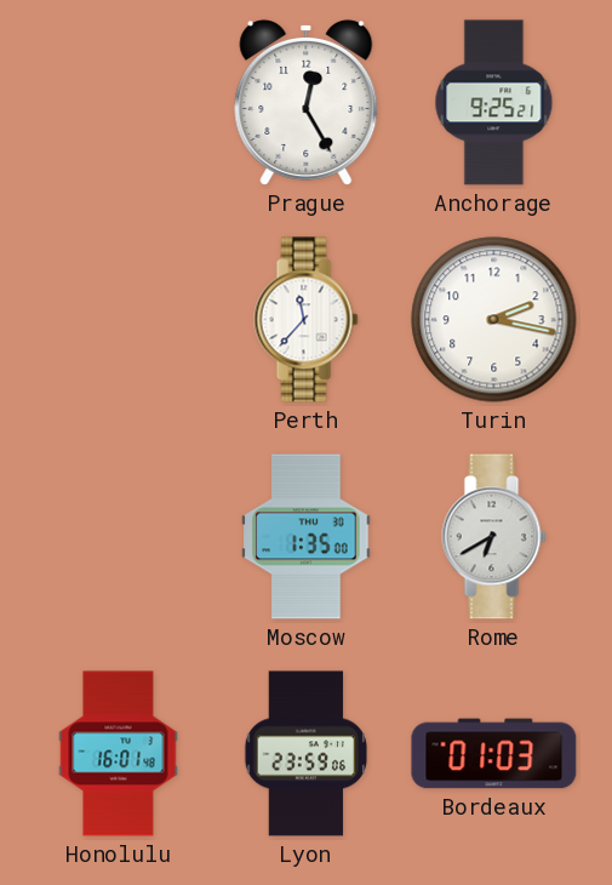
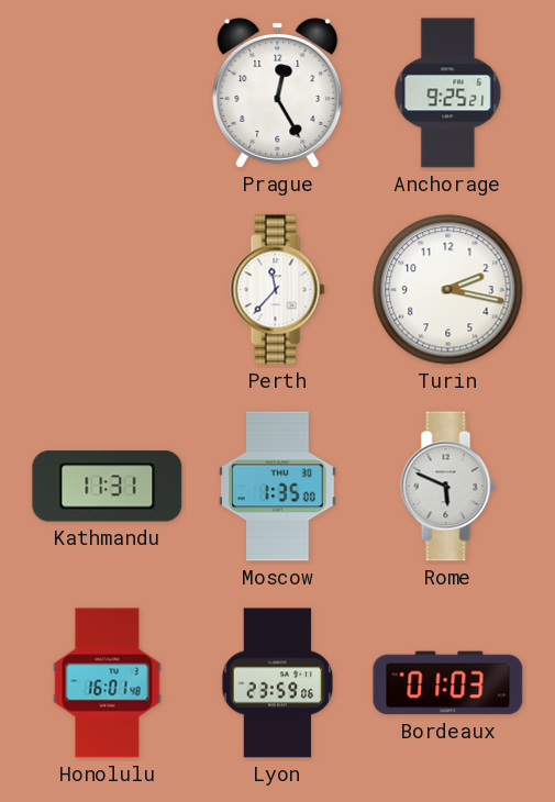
Kathmandu: none -> 11:31 (108, 487)
Rome: 6:40 -> 5:49 (448, 487)
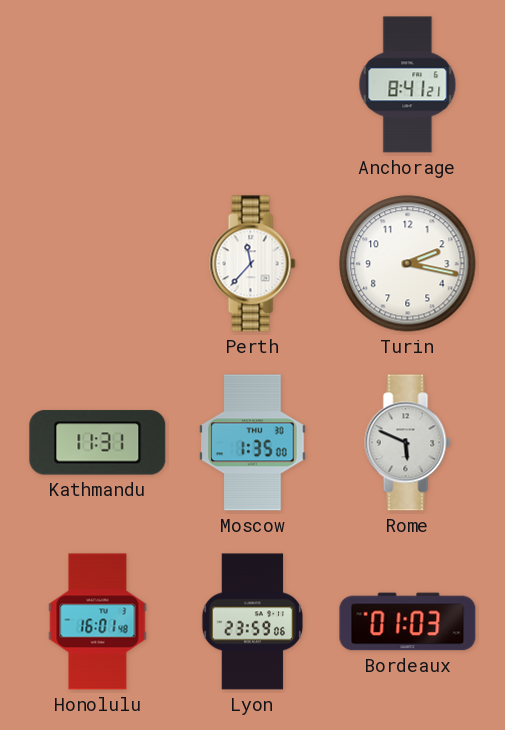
Prague: 12:25 -> none (278, 92)
Anchorage: 9:25 -> 8:41 (408, 85)
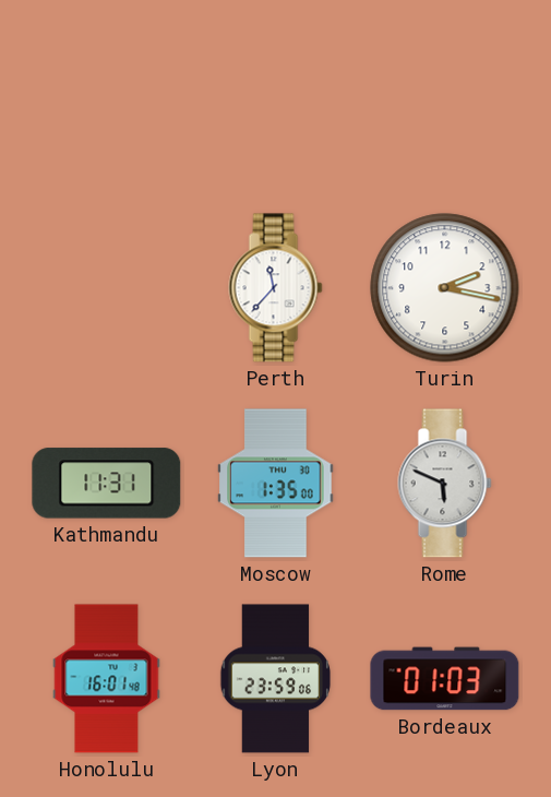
Anchorage: 8:41 -> none (408, 85)
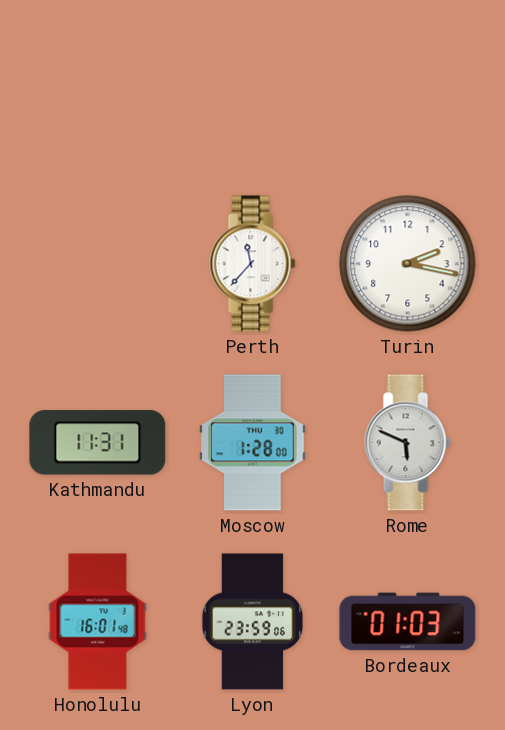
Moscow: 1:35 -> 1:28 (253, 443)
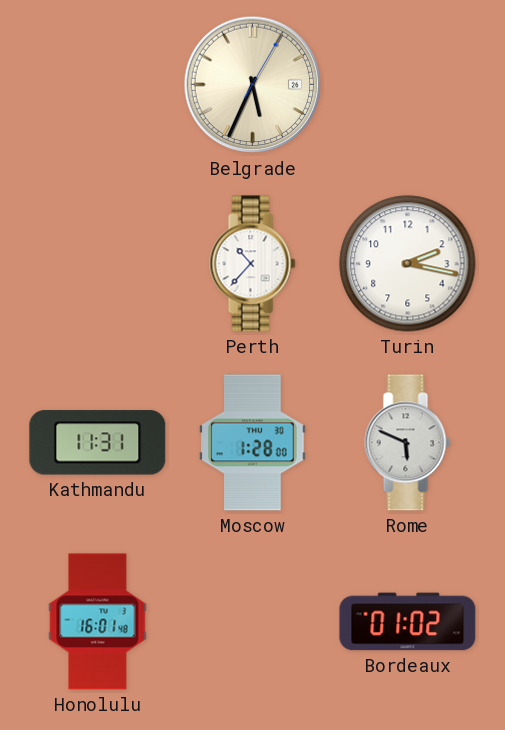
Belgrade: none -> 5:34 (253, 85)
Perth: 11:37 -> 10:37 (253, 264)
Lyon: 23:59 -> none (253, 622)
Bordeaux: 01:03 -> 01:02 (408, 622)
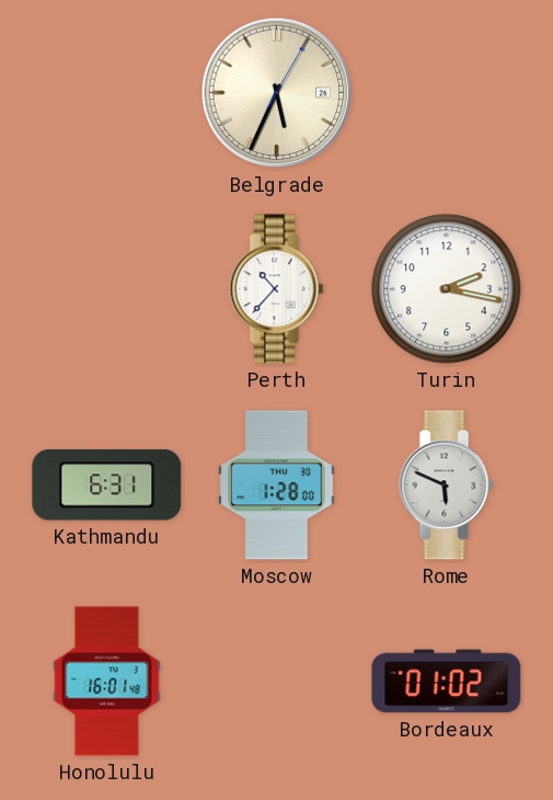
Kathmandu: 11:31 -> 6:31 (107, 485)
